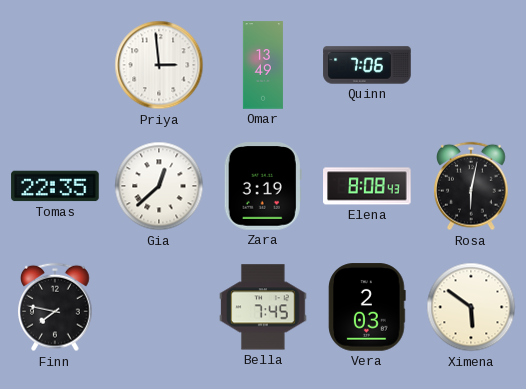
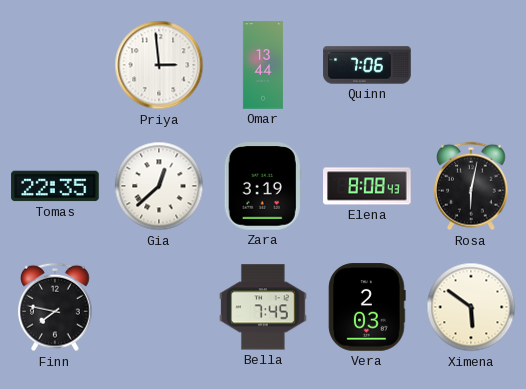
Omar: 13:49 -> 13:44 (263, 65)
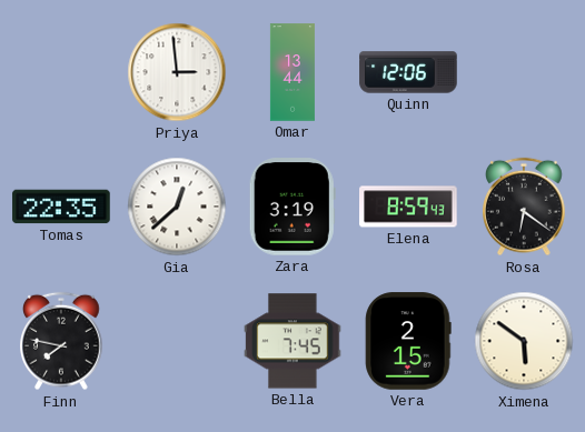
Quinn: 7:06 -> 12:06 (408, 72)
Elena: 8:08 -> 8:59 (408, 207)
Rosa: 6:02 -> 6:21 (525, 207)
Vera: 2:03 -> 2:15 (408, 341)
